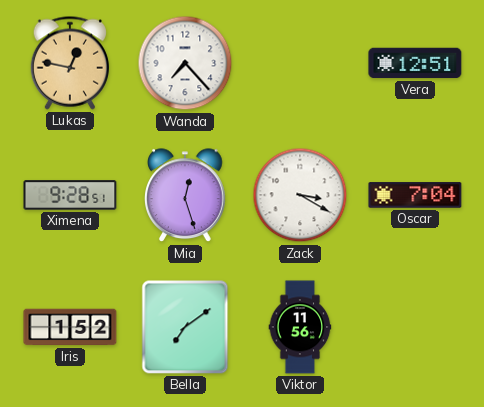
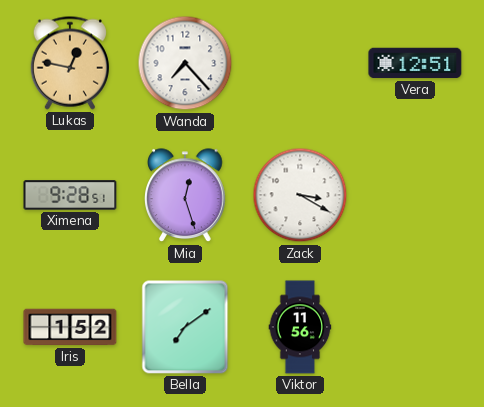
Oscar: 7:04 -> none (415, 195)
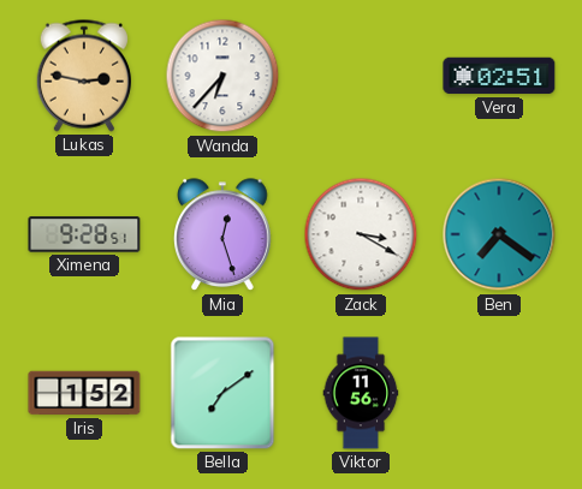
Lukas: 12:47 -> 2:47 (84, 76)
Wanda: 7:23 -> 6:37 (222, 76)
Vera: 12:51 -> 02:51 (499, 76)
Ben: none -> 7:21 (499, 234)
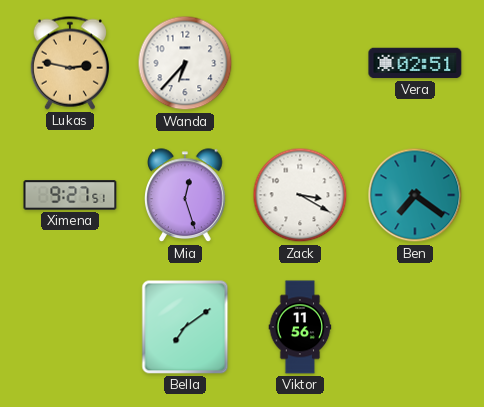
Ximena: 9:28 -> 9:27 (70, 195)
Iris: 1:52 -> none (84, 393)
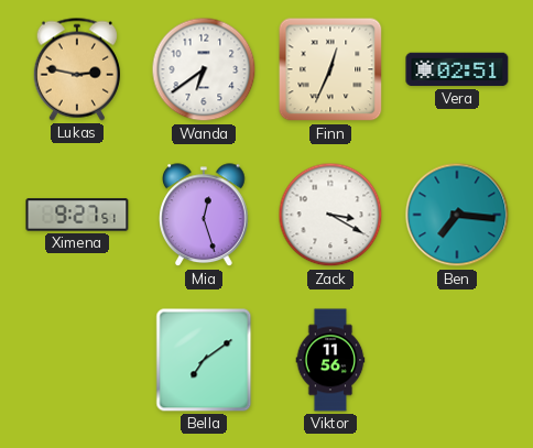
Wanda: 6:37 -> 6:39 (204, 69)
Finn: none -> 12:34 (330, 69)
Ben: 7:21 -> 7:16 (457, 215)
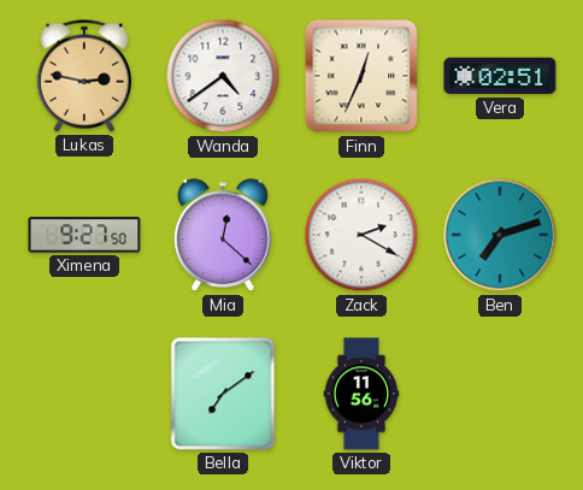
Wanda: 6:39 -> 4:39 (223, 76)
Ximena: 9:27:51 -> 9:27:50 (84, 235)
Mia: 12:27 -> 12:22 (224, 236)
Zack: 3:20 -> 2:20 (361, 235)
Ben: 7:16 -> 7:12 (500, 235)
